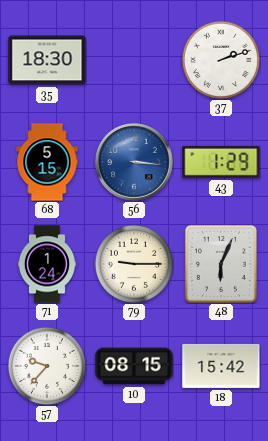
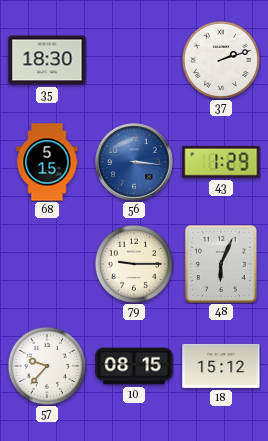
71: 1:24 -> none (47, 264)
18: 15:42 -> 15:12 (221, 366)
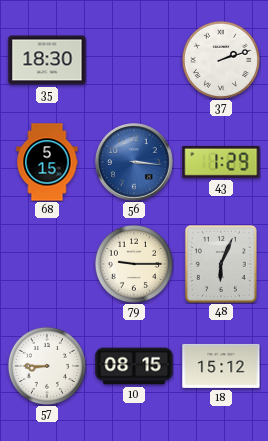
57: 9:37 -> 8:45 (47, 366)
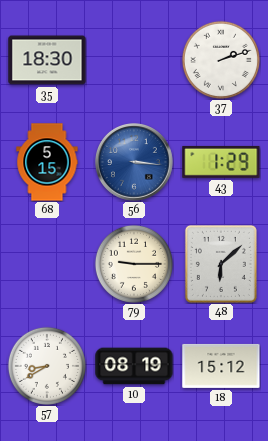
48: 6:04 -> 6:08 (221, 264)
57: 8:45 -> 8:40 (47, 366)
10: 08:15 -> 08:19 (134, 366)
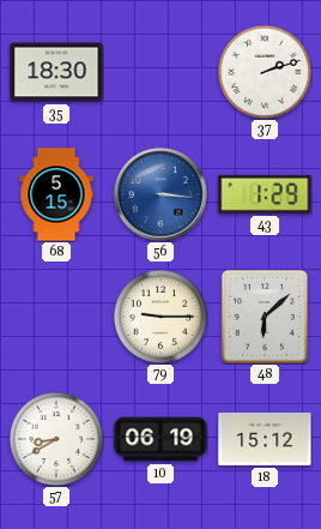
10: 08:19 -> 06:19 (160, 439)
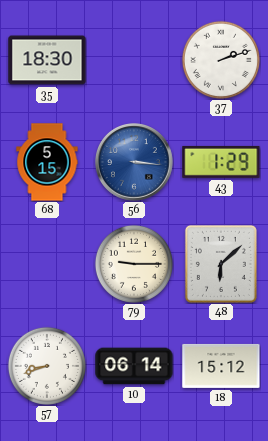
57: 8:40 -> 8:42 (47, 366)
10: 06:19 -> 06:14 (134, 366)
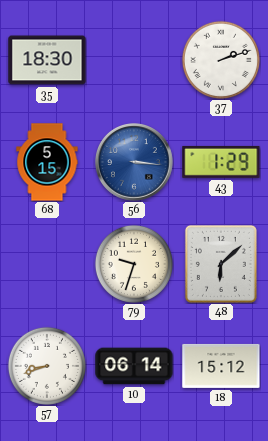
79: 9:15 -> 9:33 (134, 264)
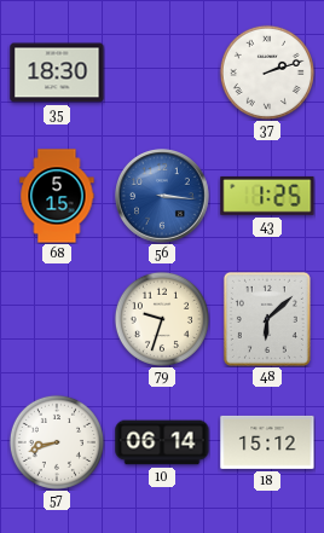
43: 1:29 -> 1:25 (267, 196)
